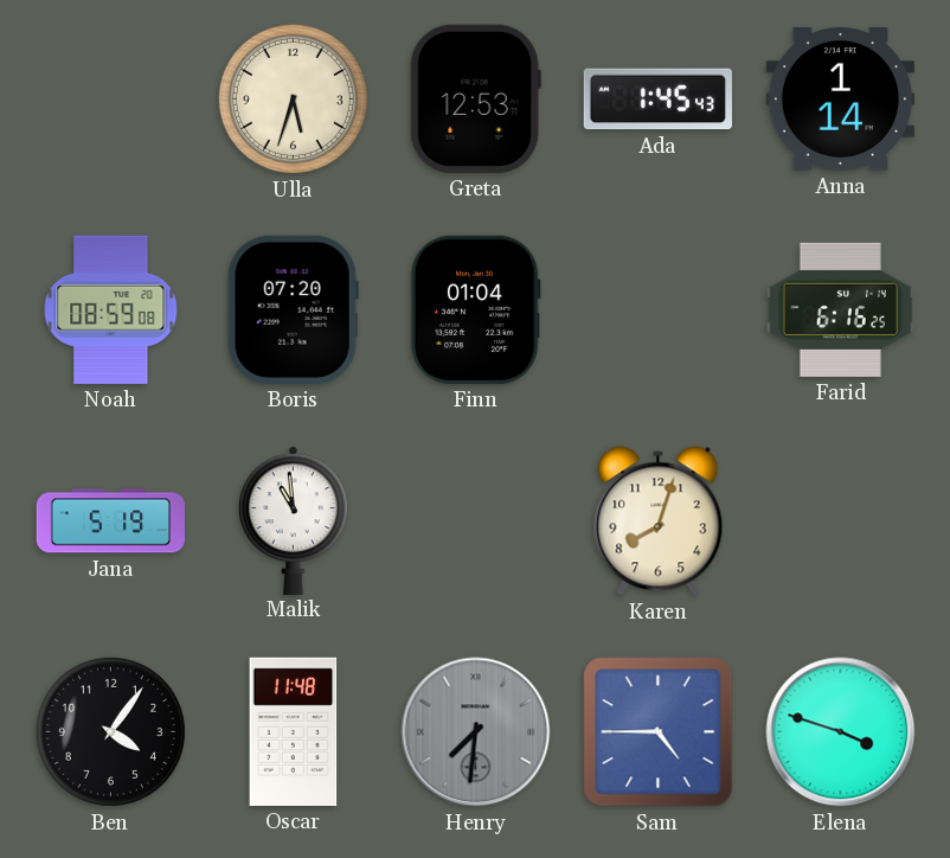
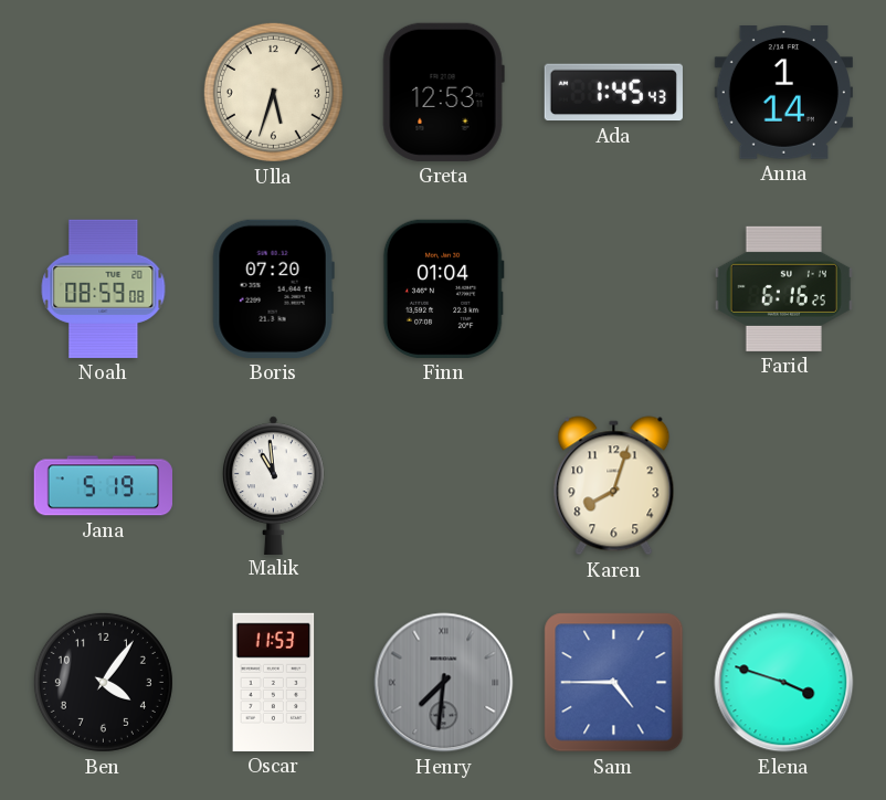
Oscar: 11:48 -> 11:53 (274, 682)
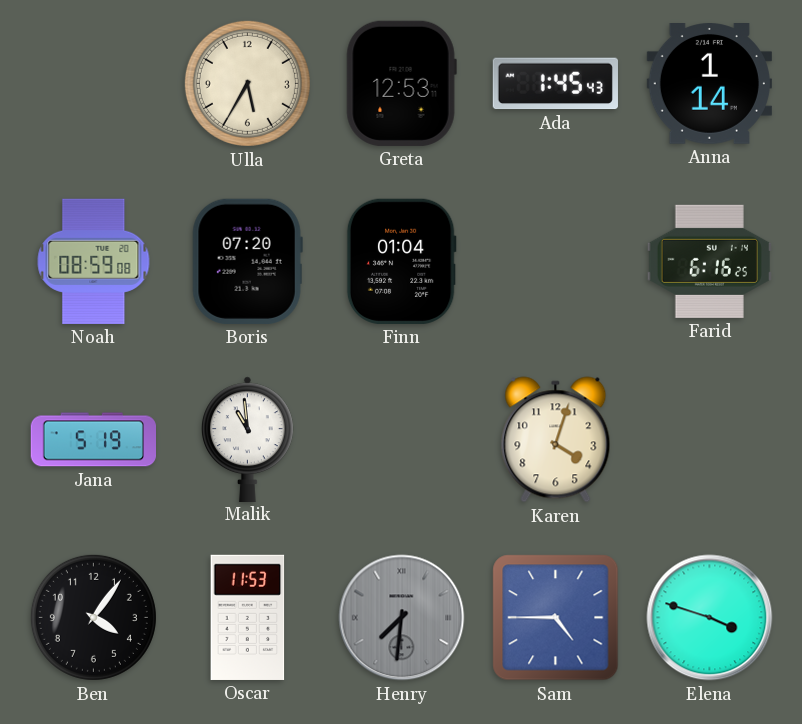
Ulla: 5:33 -> 5:35 (247, 83)
Karen: 8:03 -> 4:03 (556, 440)
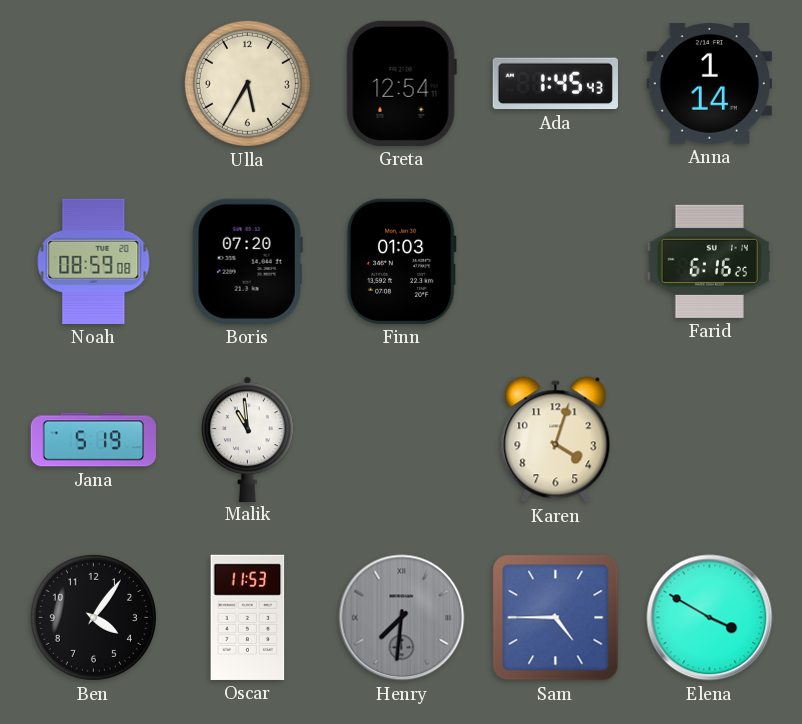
Greta: 12:53 -> 12:54 (401, 83)
Finn: 01:04 -> 01:03 (401, 261)
Elena: 3:48 -> 3:50 (710, 618)
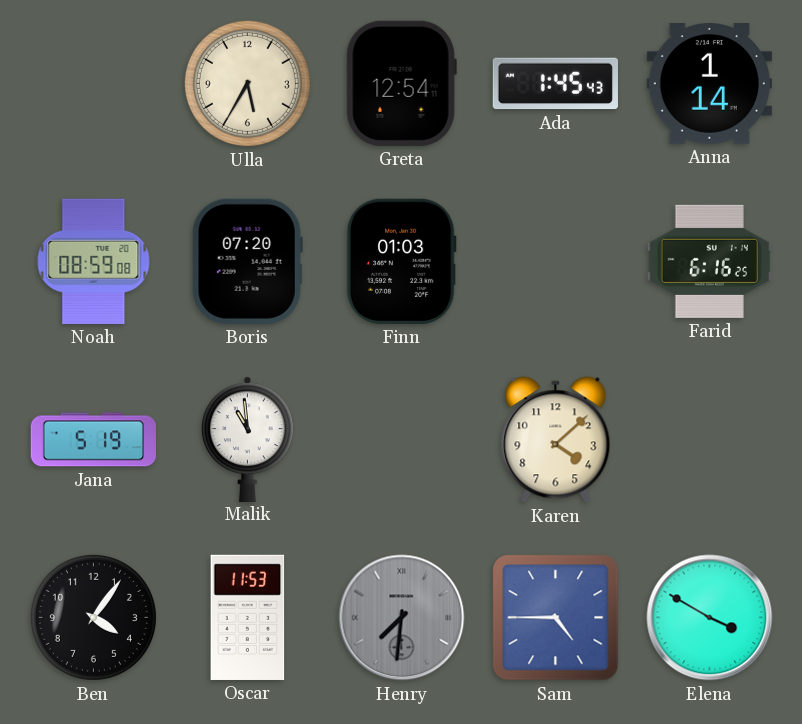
Karen: 4:03 -> 4:08 (556, 440)
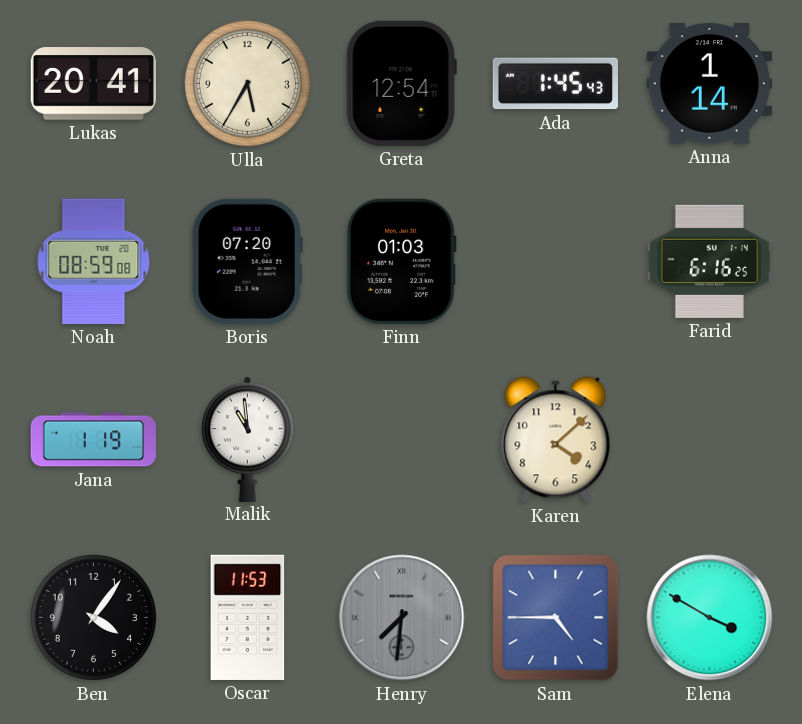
Lukas: none -> 20:41 (93, 84)
Jana: 5:19 -> 1:19 (93, 440)
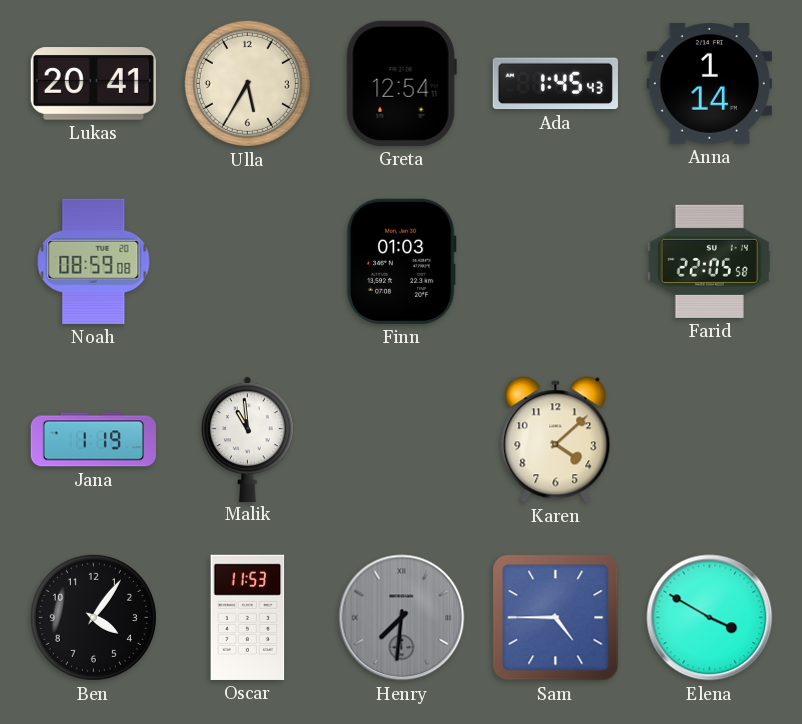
Boris: 07:20 -> none (247, 261)
Farid: 6:16 -> 22:05 (709, 261)
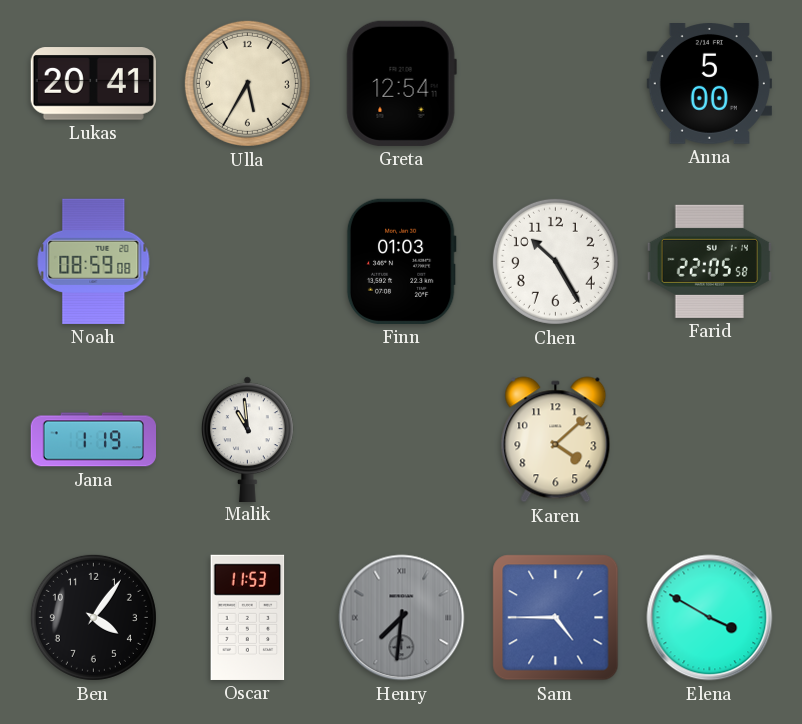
Ada: 1:45 -> none (555, 84)
Anna: 1:14 -> 5:00 (709, 84)
Chen: none -> 10:25 (555, 261)
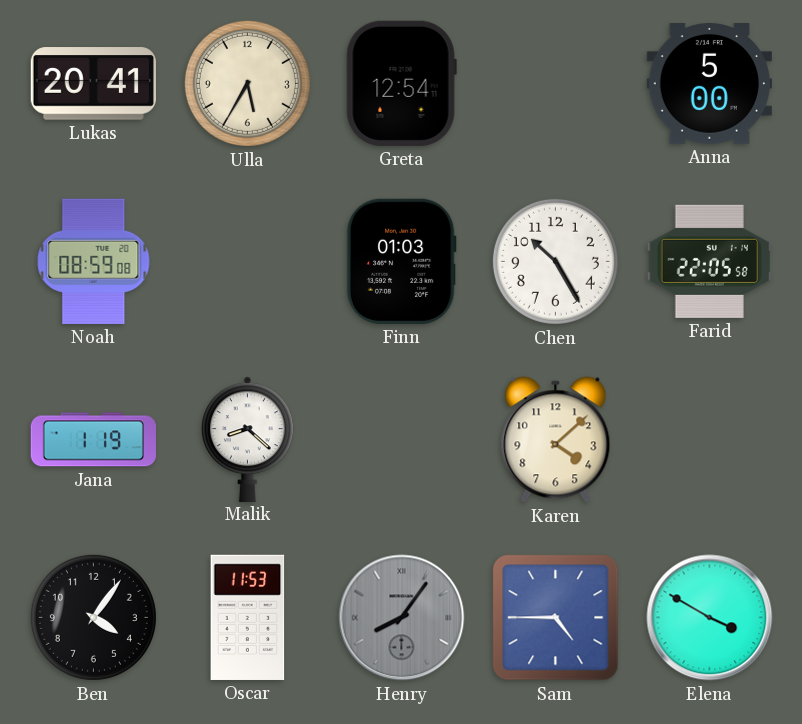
Malik: 10:59 -> 8:22 (248, 439)
Henry: 7:31 -> 8:06 (402, 618)
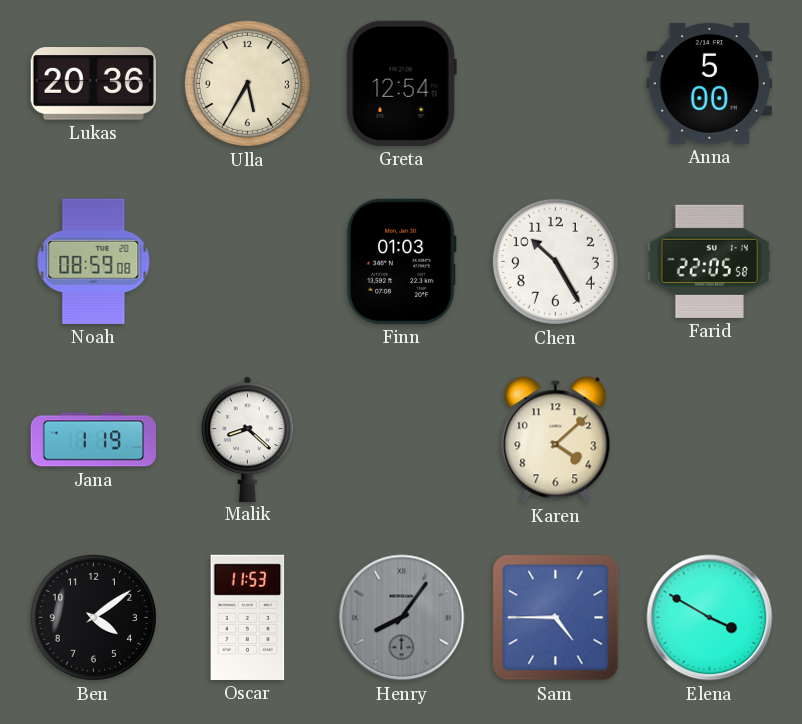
Lukas: 20:41 -> 20:36 (93, 84)
Ben: 4:06 -> 4:09 (93, 617)
